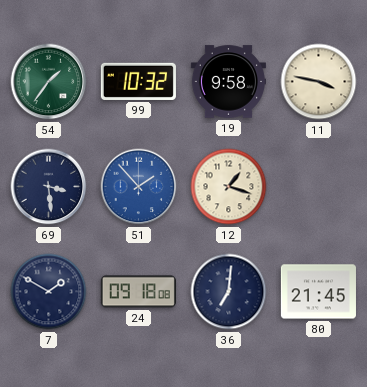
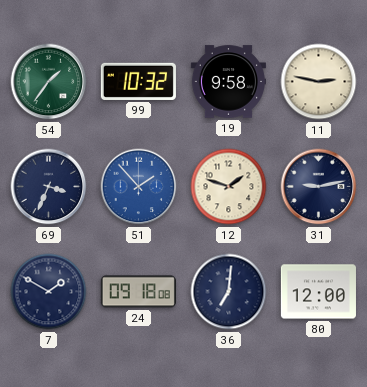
11: 3:47 -> 2:47 (319, 82)
69: 3:29 -> 3:34 (49, 187)
12: 1:18 -> 1:48 (229, 187)
31: none -> 9:13 (319, 187)
80: 21:45 -> 12:00 (318, 292)
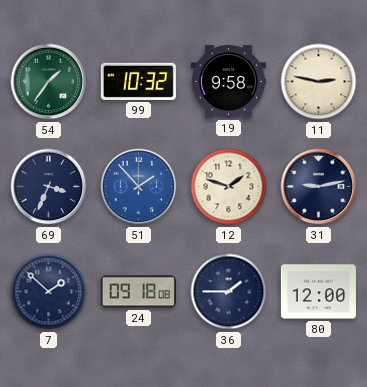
7: 1:50 -> 1:52 (49, 292)
36: 7:01 -> 1:45 (229, 292)
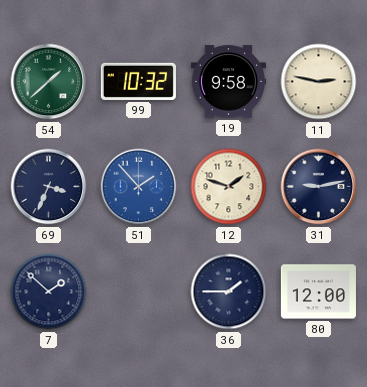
54: 1:36 -> 1:38 (49, 82)
24: 09:18 -> none (138, 292)
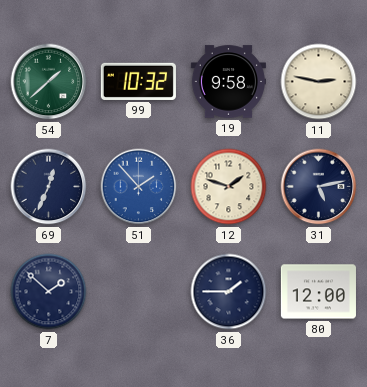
69: 3:34 -> 12:34 (49, 187)
31: 9:13 -> 5:13 (319, 187)
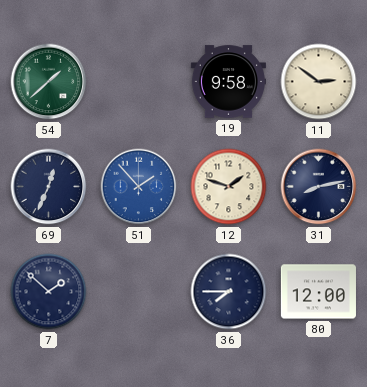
99: 10:32 -> none (138, 81)
11: 2:47 -> 2:51 (319, 82)
31: 5:13 -> 8:13 (319, 187)
36: 1:45 -> 7:45 (229, 292)
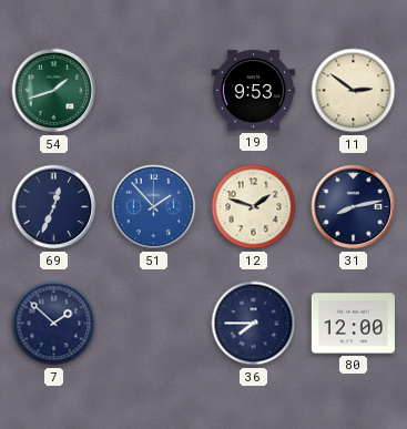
54: 1:38 -> 1:42 (54, 91)
19: 9:58 -> 9:53 (253, 91)
